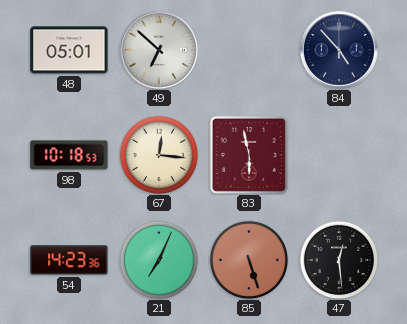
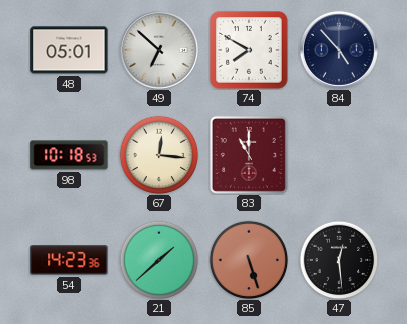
74: none -> 7:50 (249, 50)
83: 5:58 -> 11:00 (249, 155)
21: 7:04 -> 1:38 (159, 260)
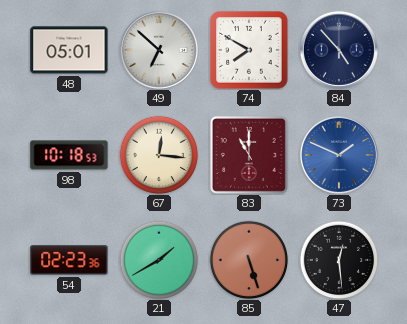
73: none -> 1:49 (339, 155)
54: 14:23 -> 02:23 (69, 260)
21: 1:38 -> 1:40 (159, 260)
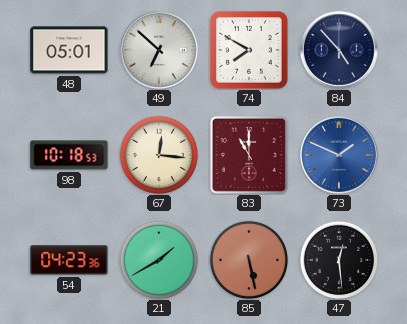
54: 02:23 -> 04:23 (69, 260)
85: 5:27 -> 5:28 (249, 260)
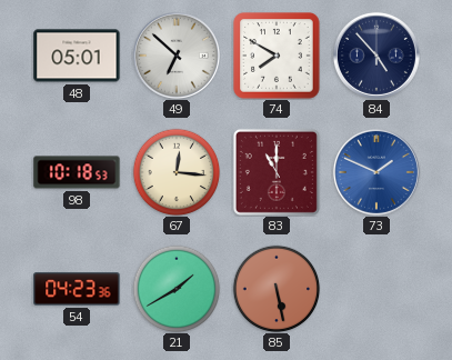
47: 12:29 -> none (339, 260)
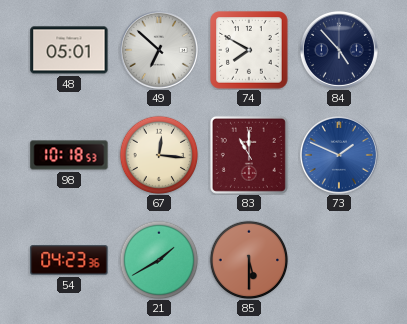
85: 5:28 -> 5:30 (249, 260)
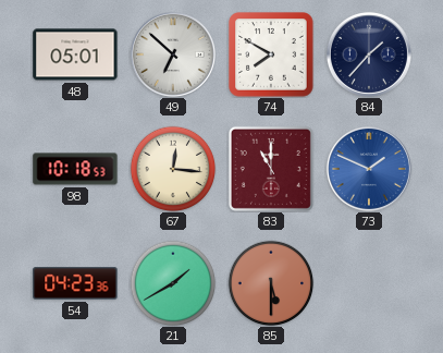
84: 4:53 -> 1:37 (369, 54)
